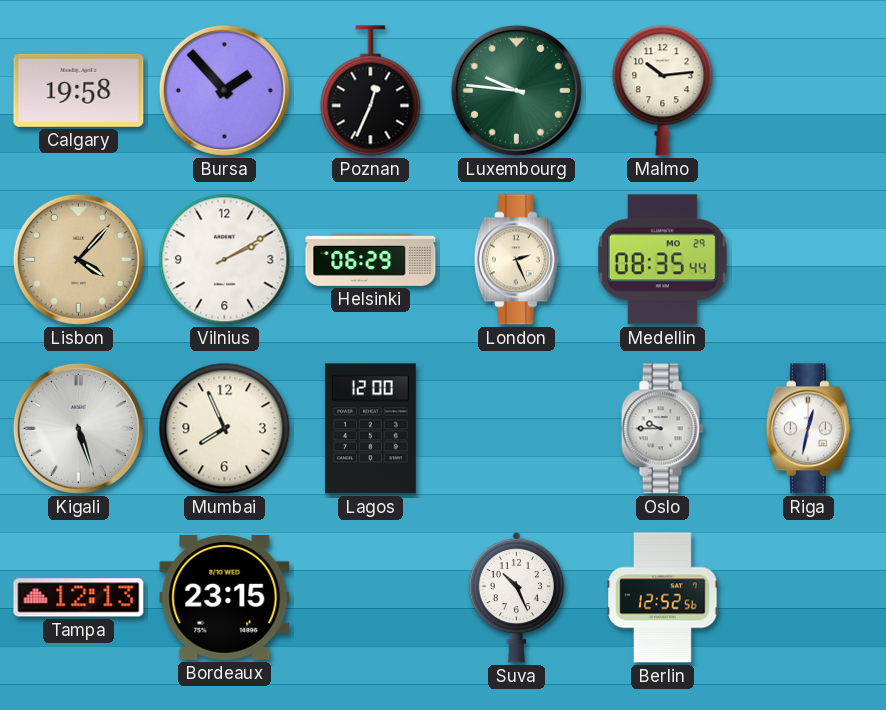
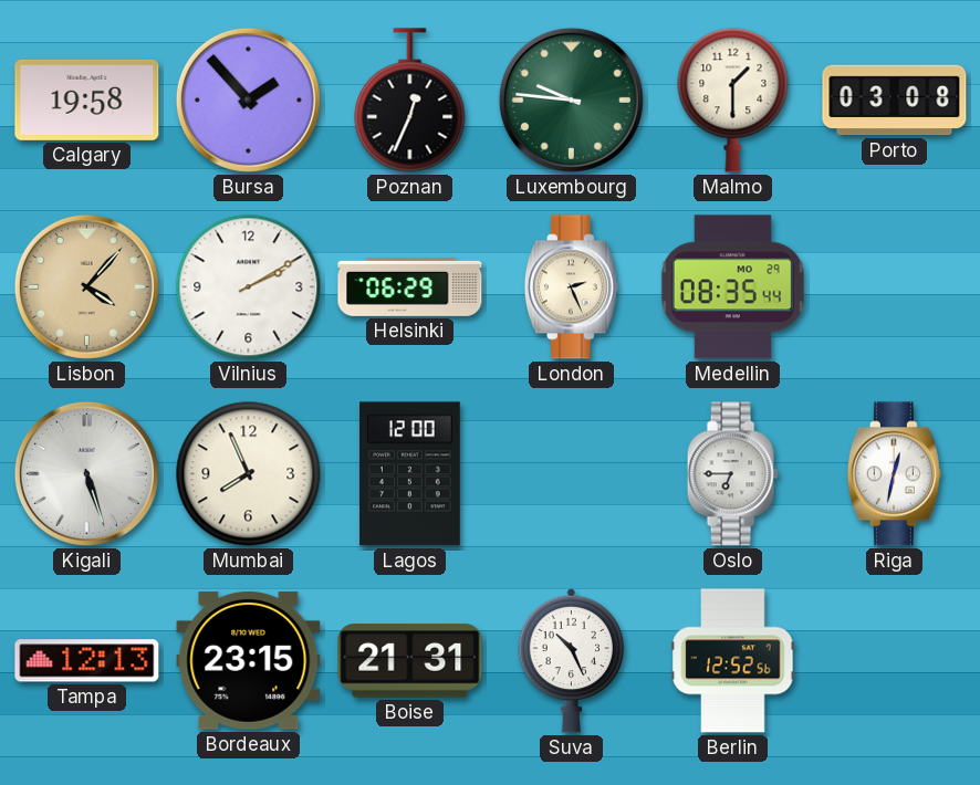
Malmo: 10:14 -> 1:30 (733, 101)
Porto: none -> 03:08 (895, 101)
Oslo: 9:45 -> 6:45 (732, 474)
Boise: none -> 21:31 (410, 661)
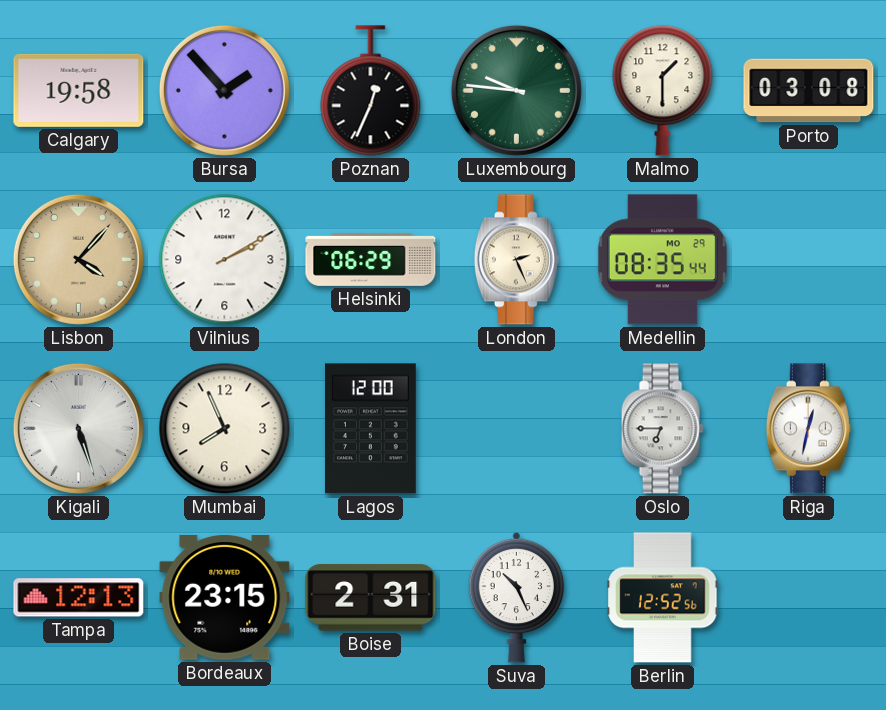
Boise: 21:31 -> 2:31 (371, 598)
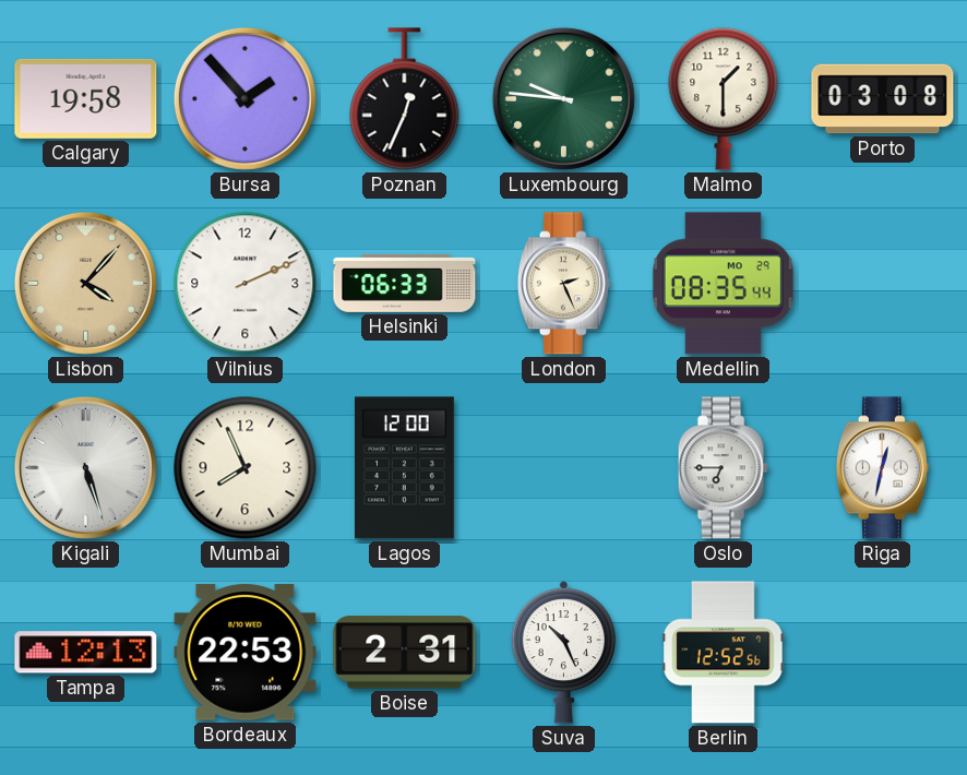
Vilnius: 2:10 -> 2:11 (246, 284)
Helsinki: 06:29 -> 06:33 (405, 283)
Bordeaux: 23:15 -> 22:53 (246, 652)
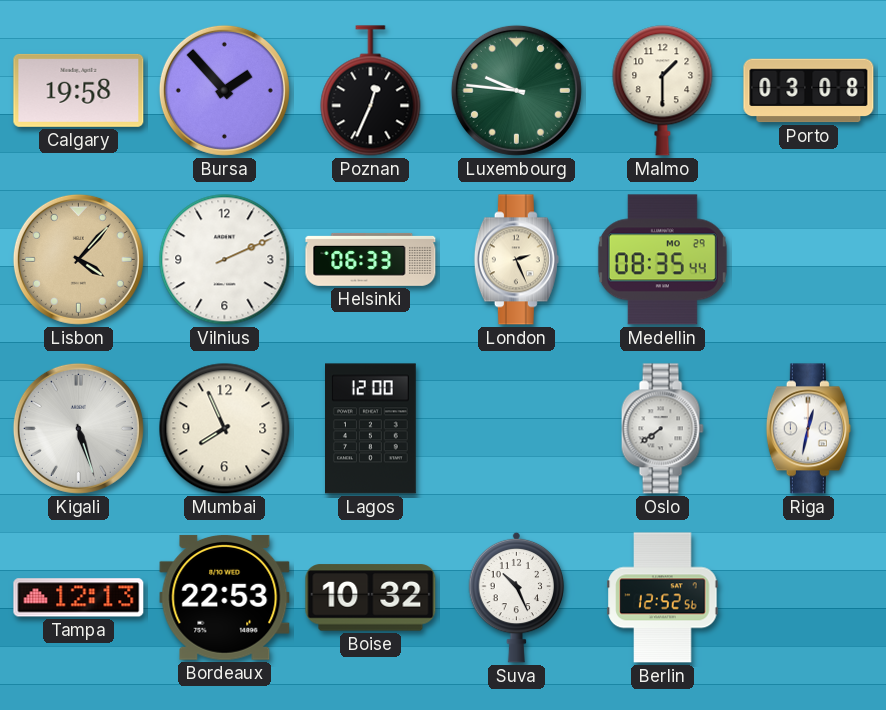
Oslo: 6:45 -> 7:39 (662, 429)
Boise: 2:31 -> 10:32 (371, 598)
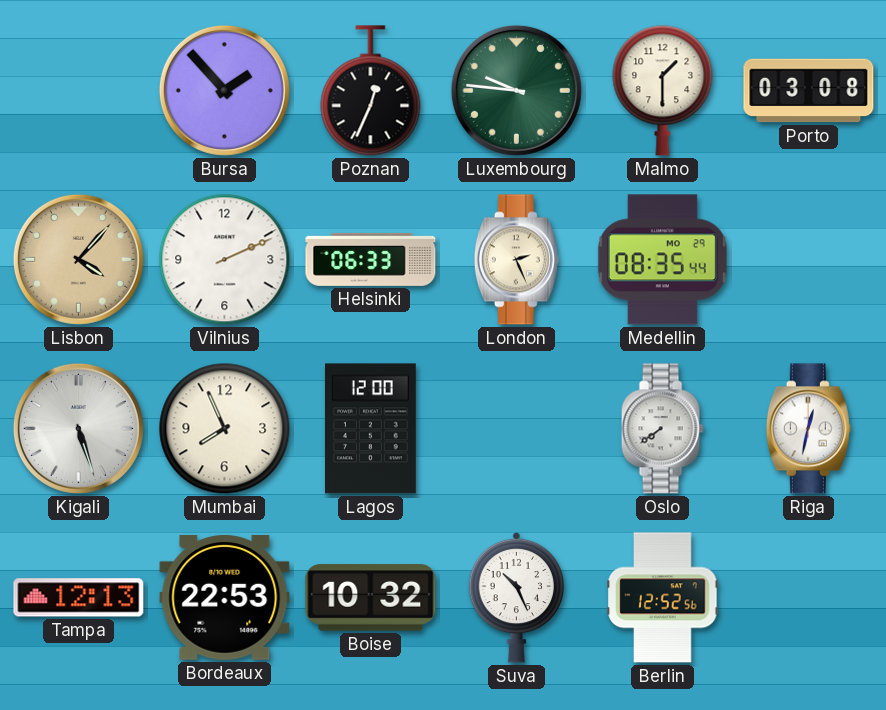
Calgary: 19:58 -> none (79, 90)
